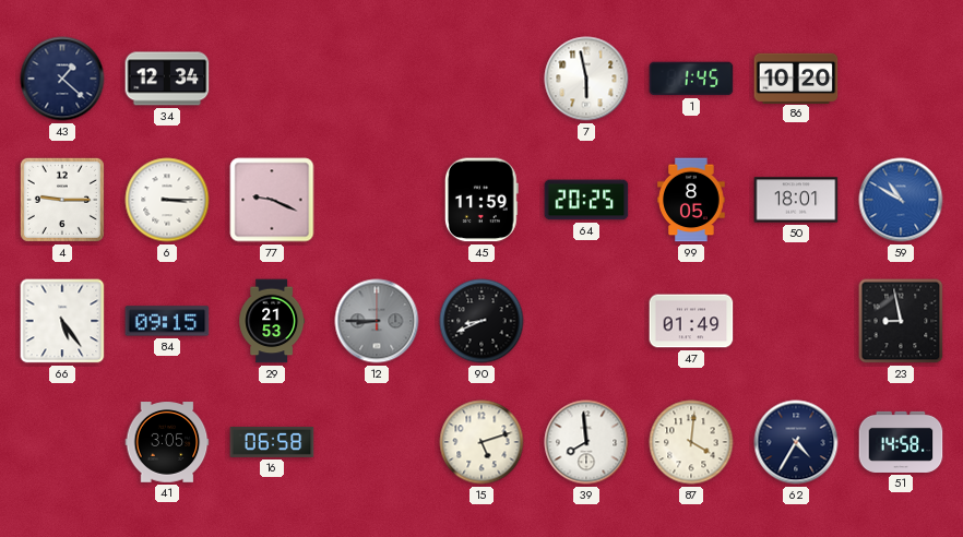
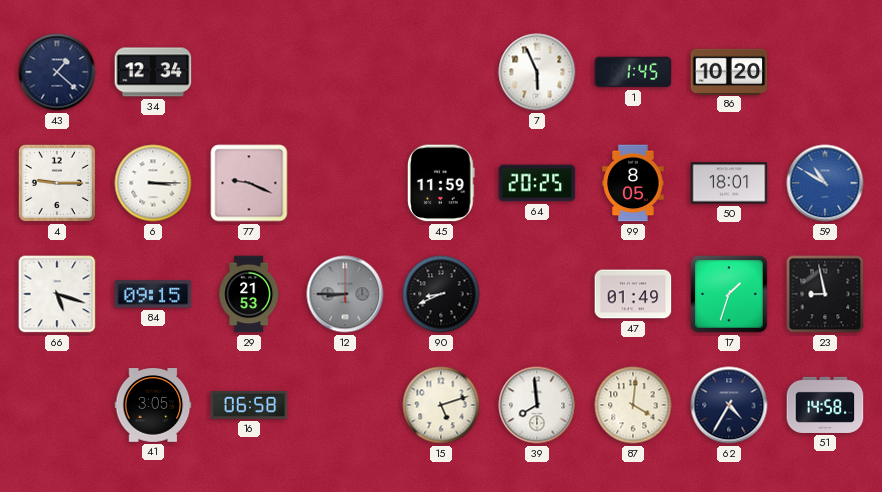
7: 5:58 -> 5:56 (537, 72)
66: 5:24 -> 5:18 (57, 294)
17: none -> 1:33 (729, 294)
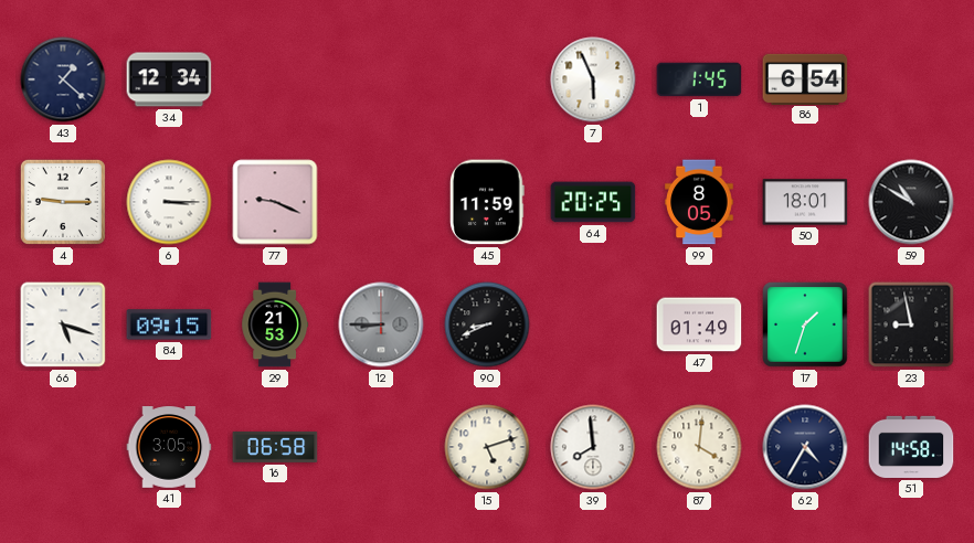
86: 10:20 -> 6:54 (805, 78)
59 dial: blue -> black (911, 202)
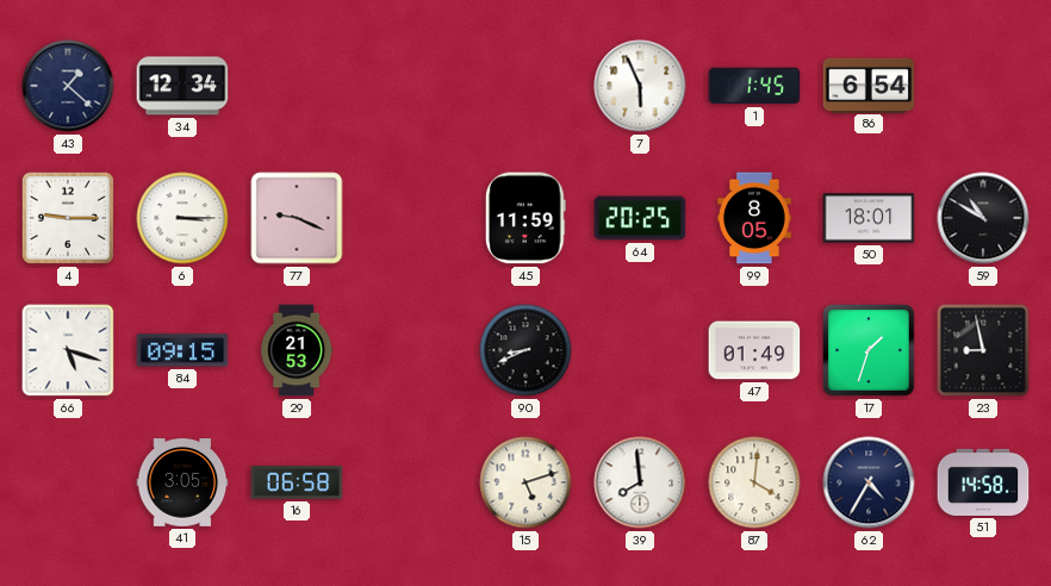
12: 8:45 -> none (381, 324)
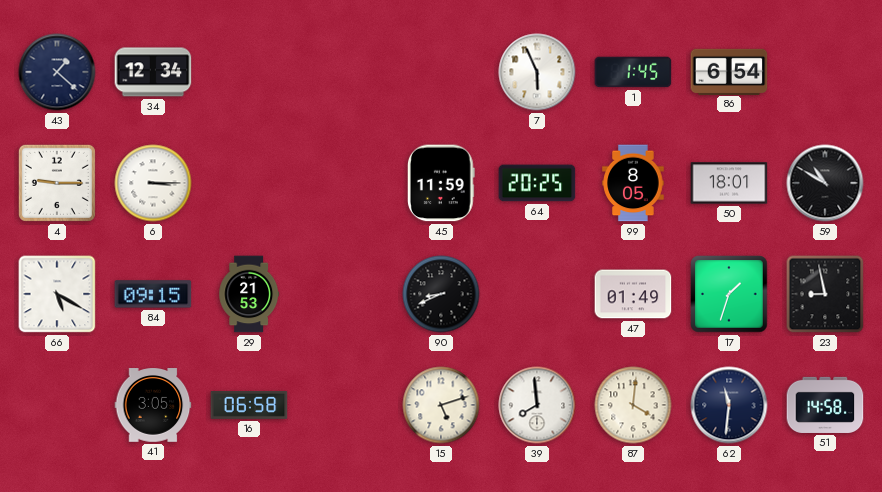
77: 9:19 -> none (297, 218)
66: 5:18 -> 5:20 (57, 294)
62: 4:35 -> 11:31 (729, 405)
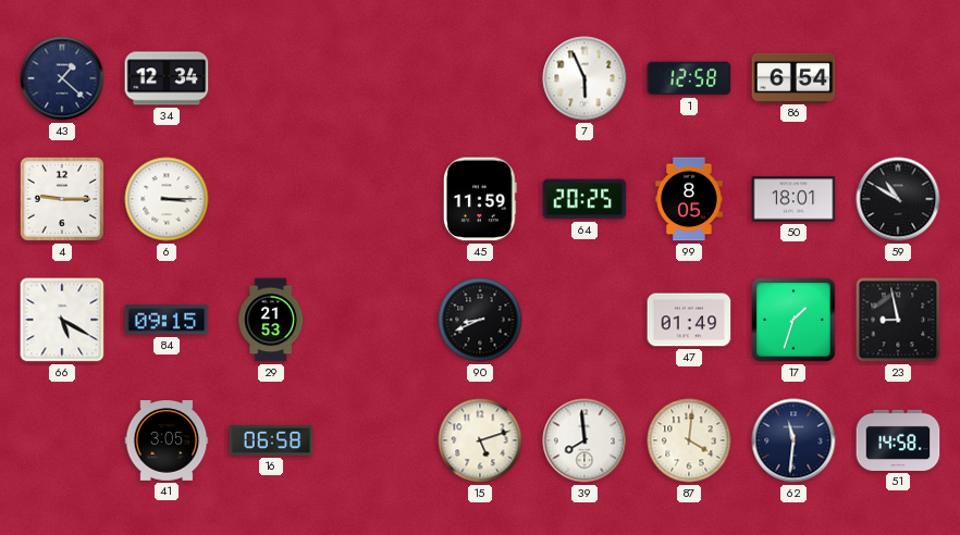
1: 1:45 -> 12:58 (689, 78)
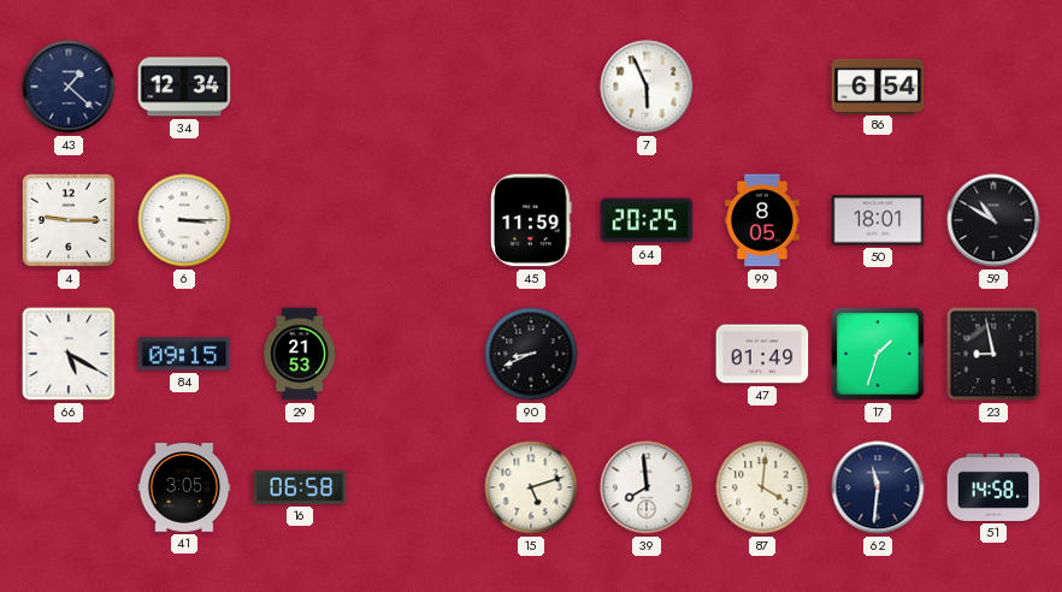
1: 12:58 -> none (689, 78)
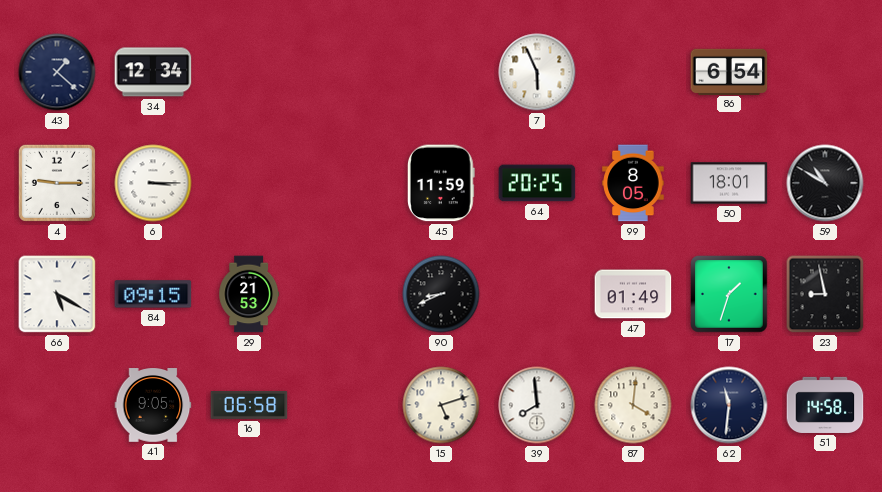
41: 3:05 -> 9:05 (153, 405)
